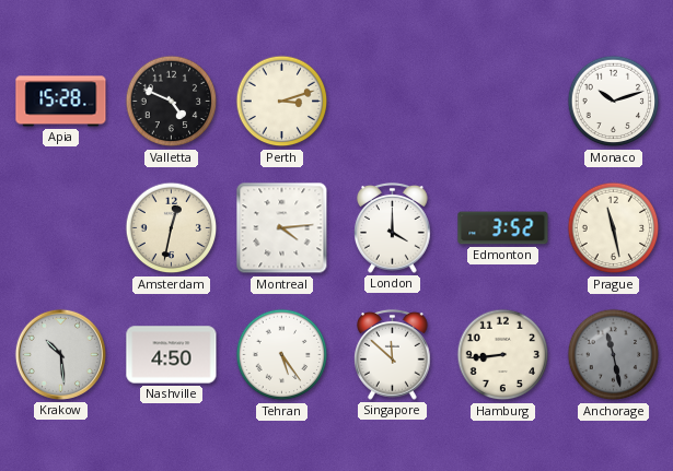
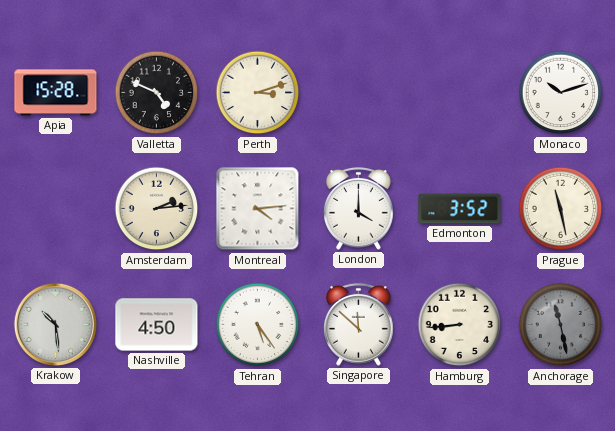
Amsterdam: 12:32 -> 2:14 (157, 209)
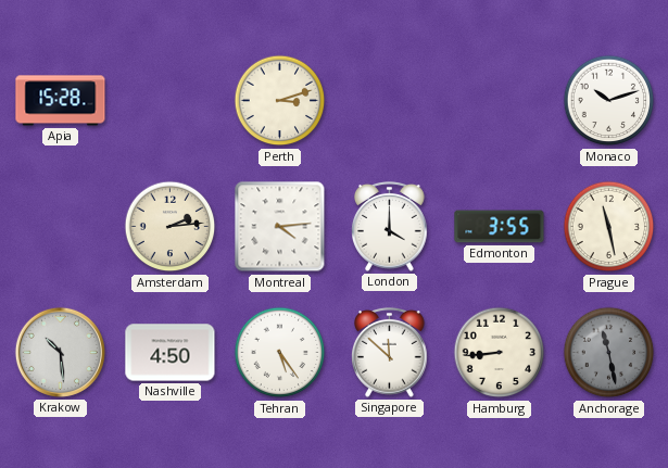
Valletta: 4:49 -> none (157, 93)
Edmonton: 3:52 -> 3:55 (500, 227)
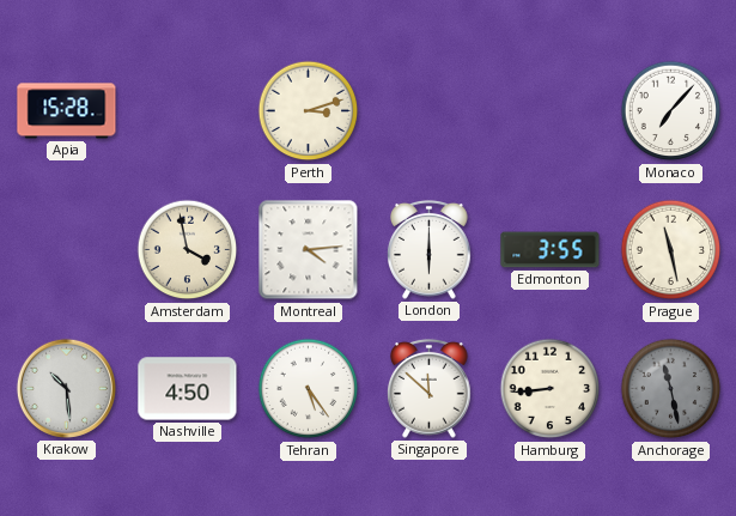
Monaco: 10:12 -> 7:07 (671, 111)
Amsterdam: 2:14 -> 3:58 (188, 250)
London: 4:00 -> 6:00 (430, 250)
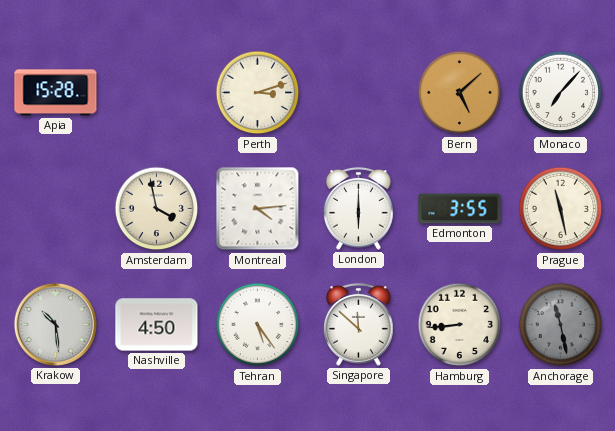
Bern: none -> 5:08 (460, 93)
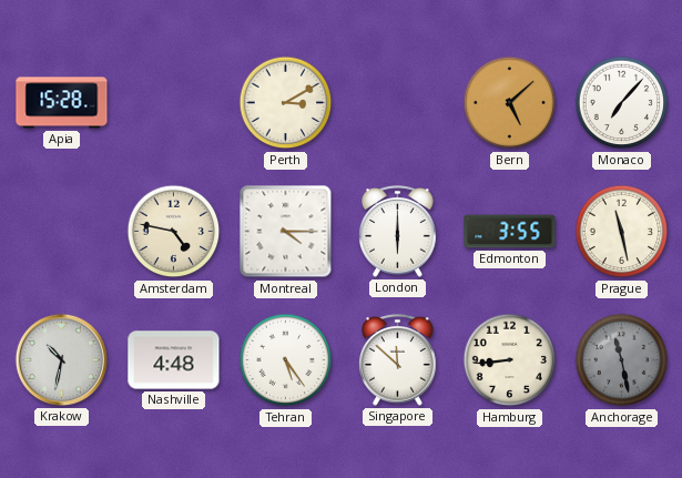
Perth: 3:12 -> 3:10 (286, 103)
Amsterdam: 3:58 -> 4:47 (174, 232)
Montreal: 4:14 -> 4:15 (286, 232)
Krakow: 10:29 -> 10:32 (61, 359)
Nashville: 4:50 -> 4:48 (174, 360)
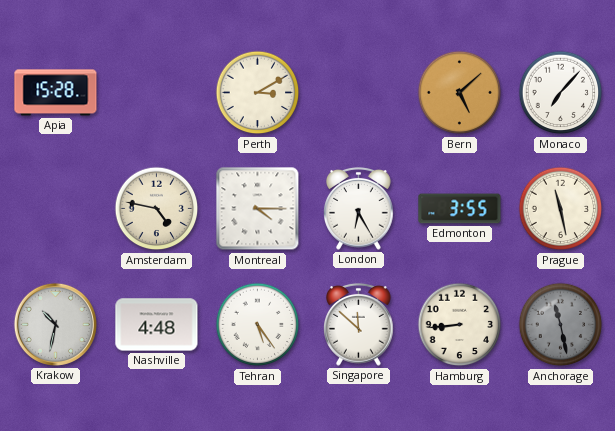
London: 6:00 -> 6:25 (359, 209)
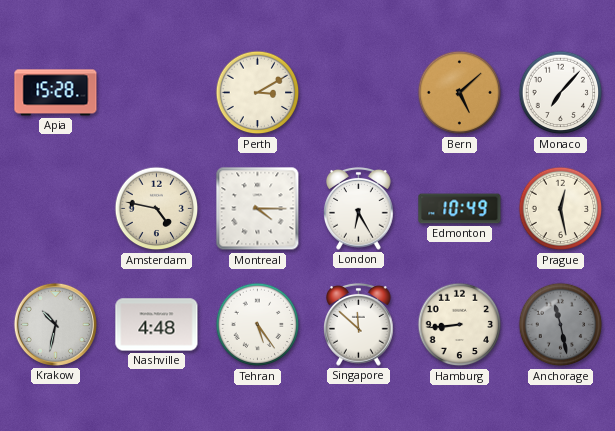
Edmonton: 3:55 -> 10:49 (460, 209)
Prague: 11:28 -> 12:28 (561, 209)
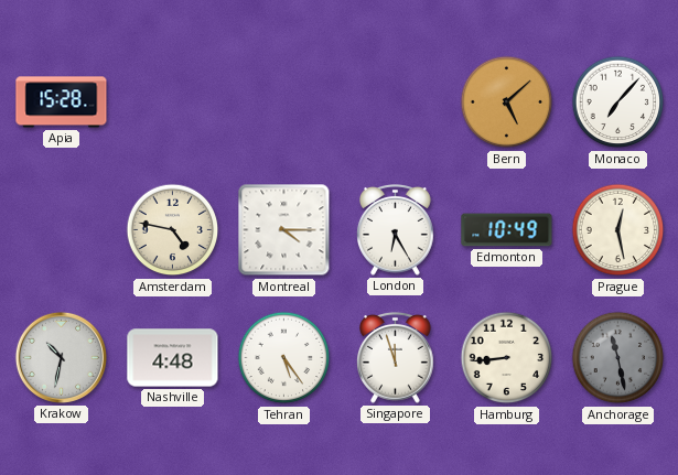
Perth: 3:10 -> none (258, 93)
Singapore: 11:52 -> 11:57 (396, 358)
